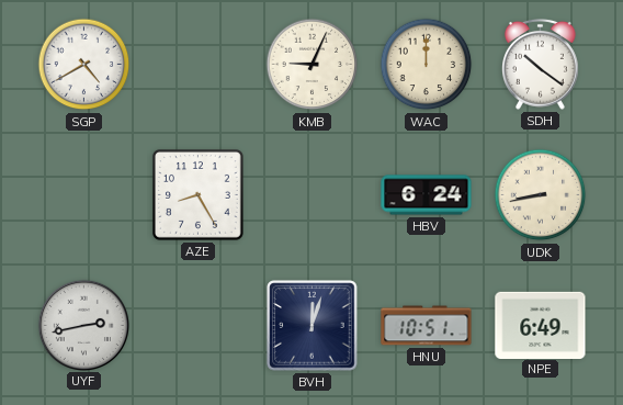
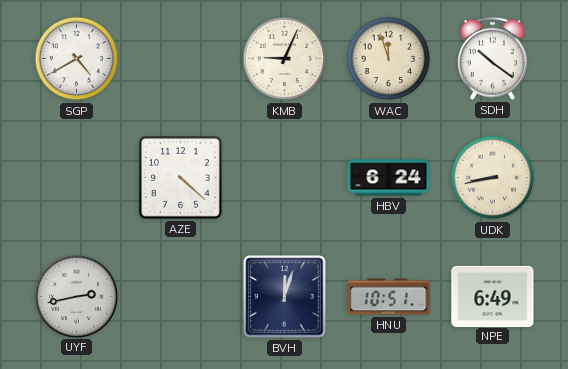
WAC: 12:00 -> 11:57 (389, 59)
AZE: 8:25 -> 4:22 (180, 177)
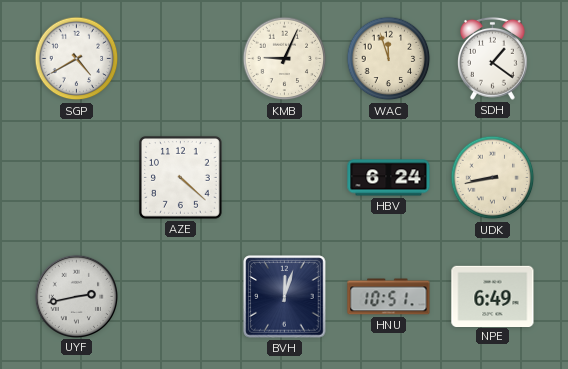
SDH: 10:21 -> 1:21 (493, 58)
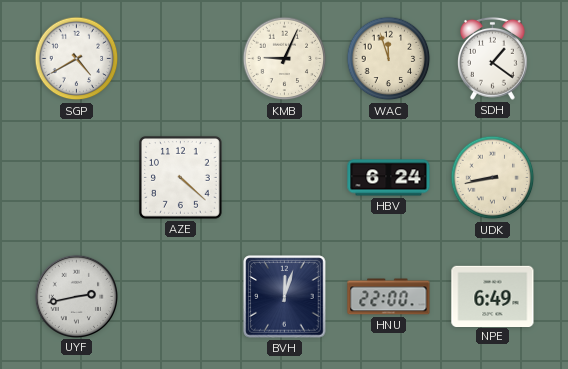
HNU: 10:51 -> 22:00 (389, 297)
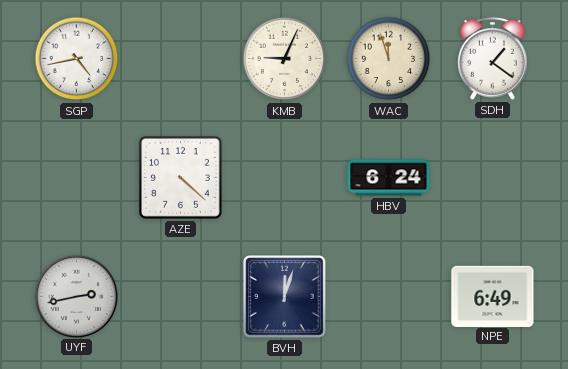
SGP: 4:40 -> 4:43 (77, 59)
UDK: 8:43 -> none (493, 178)
HNU: 22:00 -> none (389, 297)
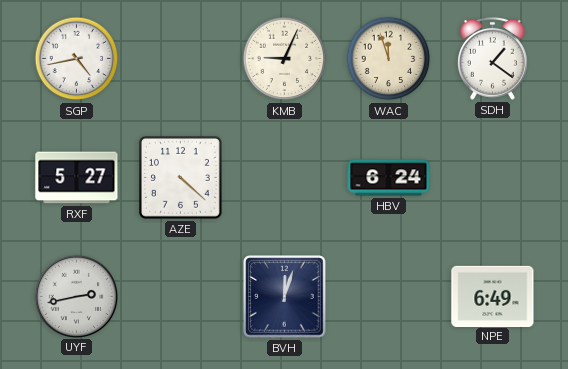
RXF: none -> 5:27 (77, 178)
